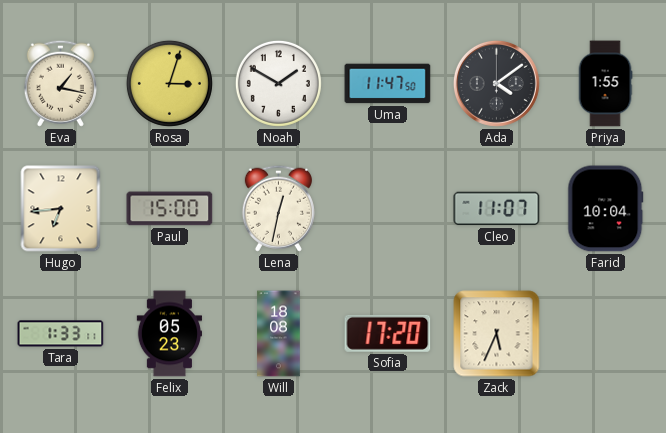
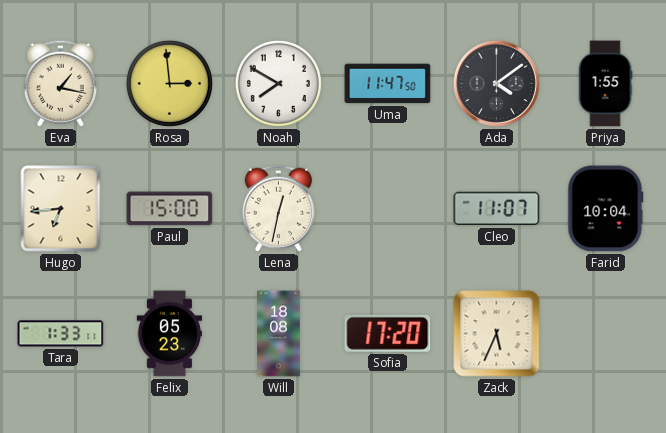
Rosa: 3:03 -> 2:59 (169, 83)
Noah: 1:50 -> 7:50 (278, 83)
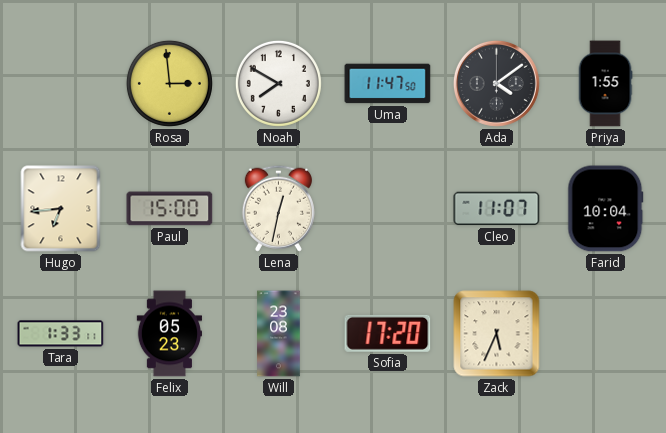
Eva: 1:17 -> none (60, 83)
Will: 18:08 -> 23:08 (279, 334)
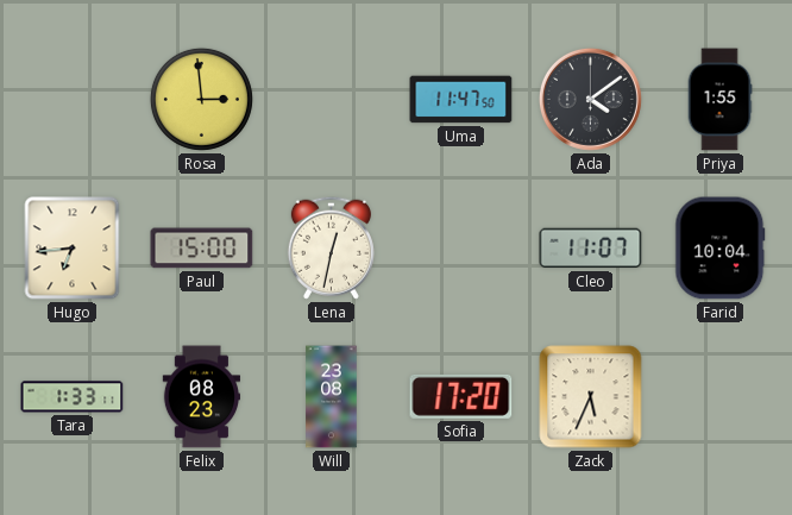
Noah: 7:50 -> none (278, 83)
Felix: 05:23 -> 08:23 (201, 397)
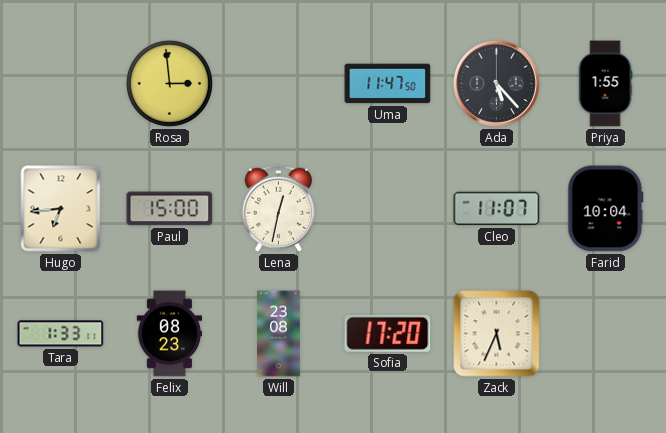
Ada: 4:09 -> 5:23 (496, 83)
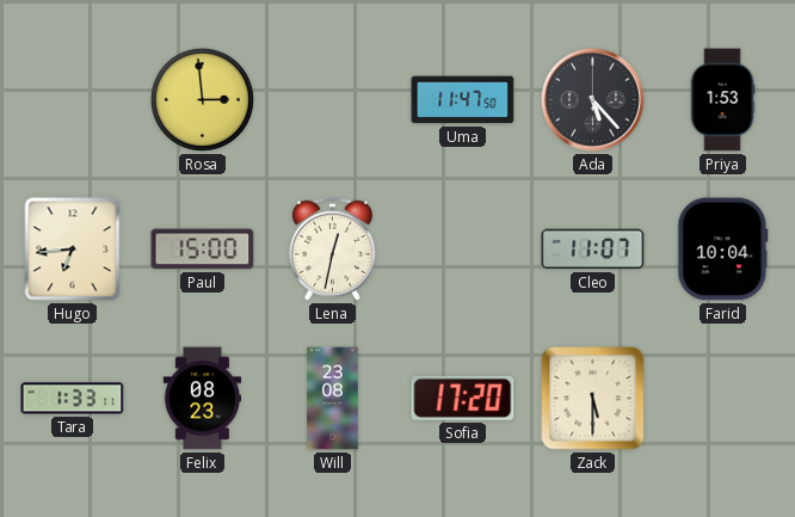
Priya: 1:55 -> 1:53 (722, 100)
Zack: 5:34 -> 5:30 (593, 399)
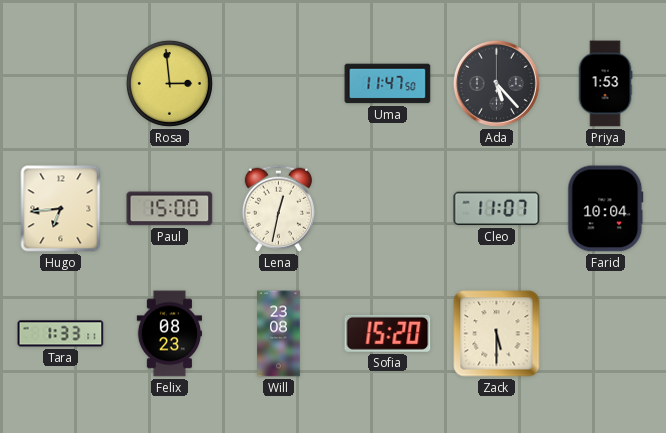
Sofia: 17:20 -> 15:20 (388, 333)
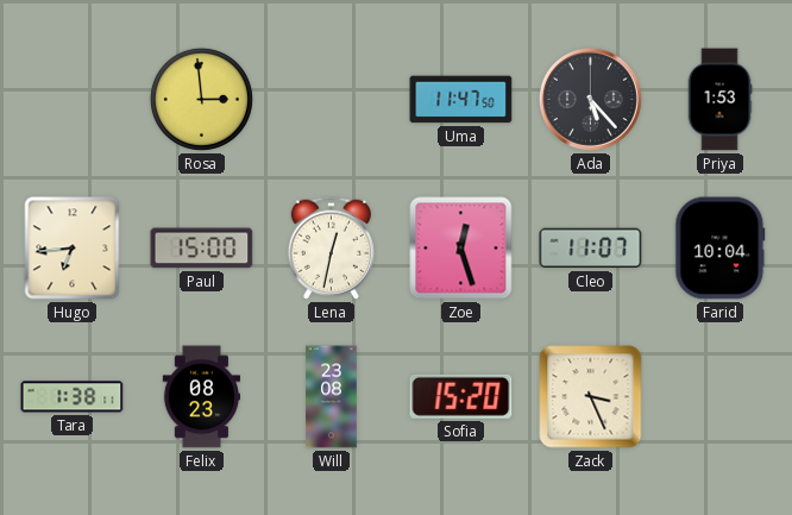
Zoe: none -> 12:27 (461, 249)
Tara: 1:33 -> 1:38 (73, 397)
Zack: 5:30 -> 3:26 (591, 397)
